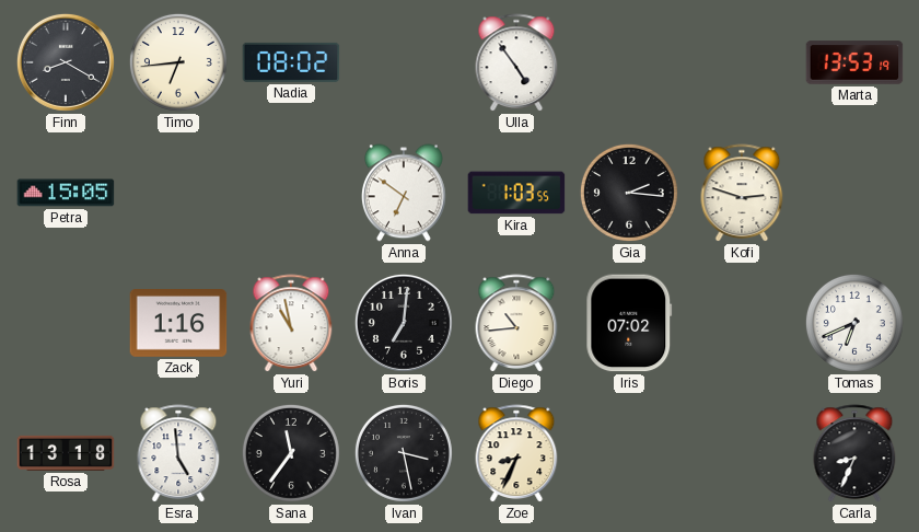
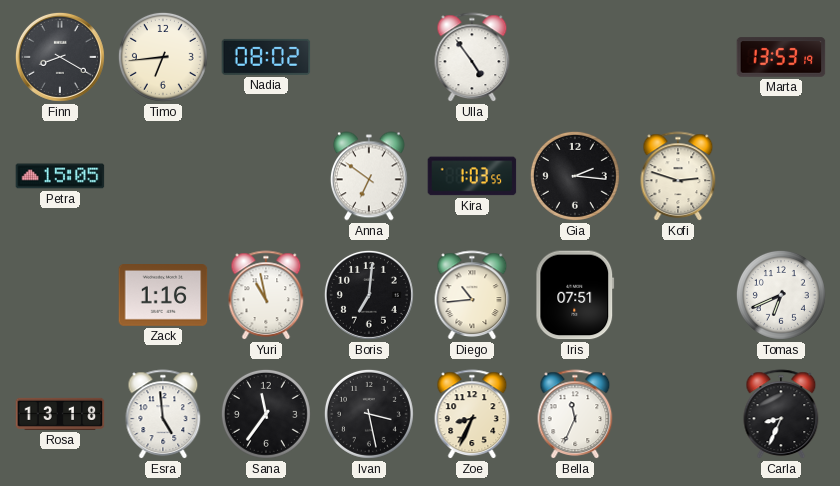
Iris: 07:02 -> 07:51 (575, 295)
Bella: none -> 11:34 (575, 415)
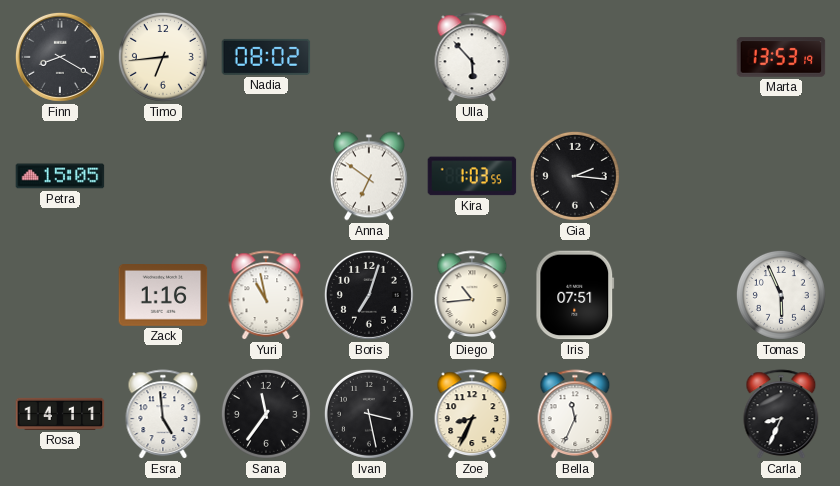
Ulla: 4:54 -> 5:53 (472, 58)
Kofi: 2:48 -> none (678, 177)
Boris: 7:01 -> 7:03 (369, 295)
Tomas: 6:41 -> 5:56 (781, 295)
Rosa: 13:18 -> 14:11 (60, 414)
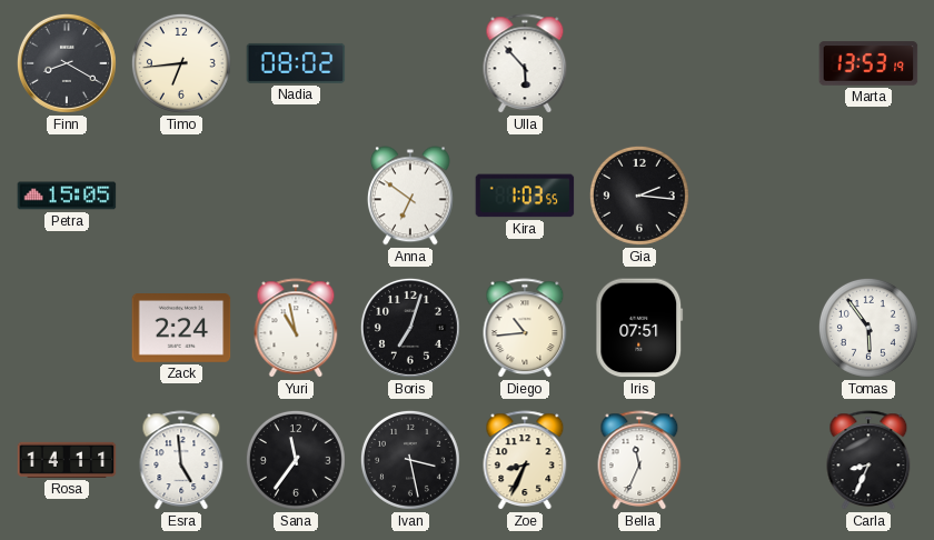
Zack: 1:16 -> 2:24 (181, 329)
Tomas: 5:56 -> 5:54 (868, 328)
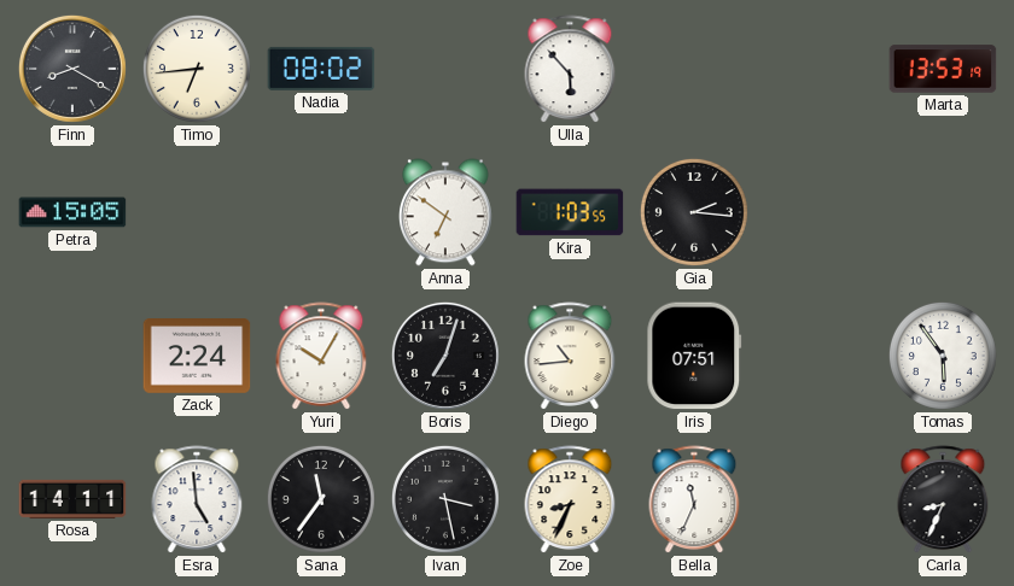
Yuri: 10:58 -> 10:05 (321, 357)
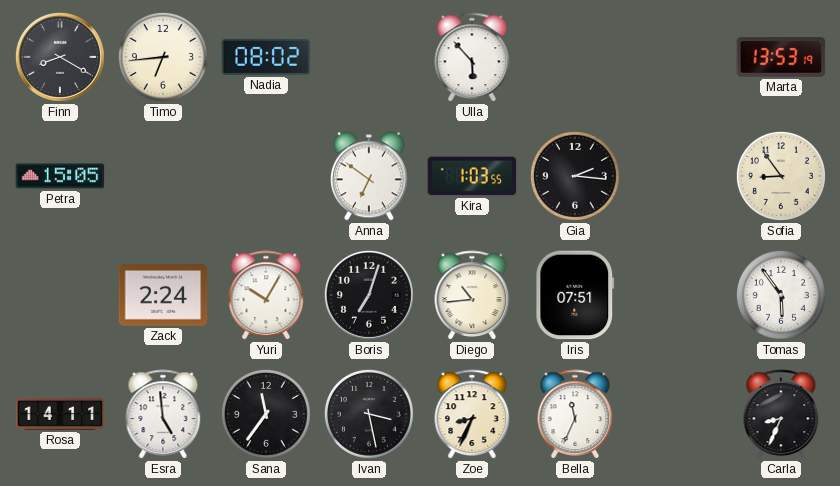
Sofia: none -> 8:54 (781, 176)
